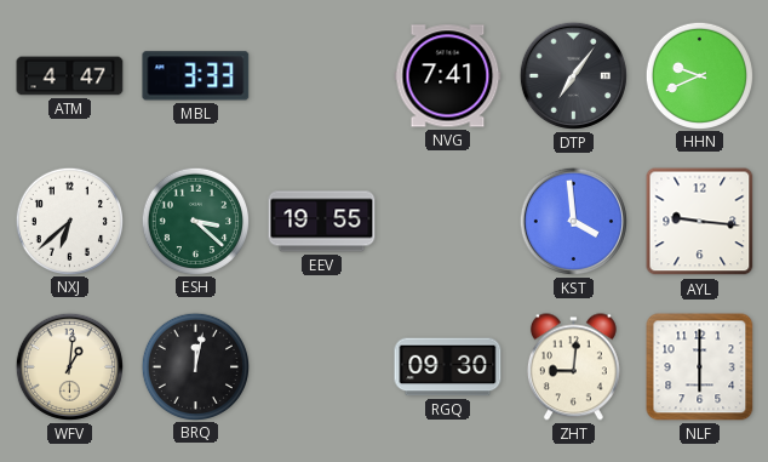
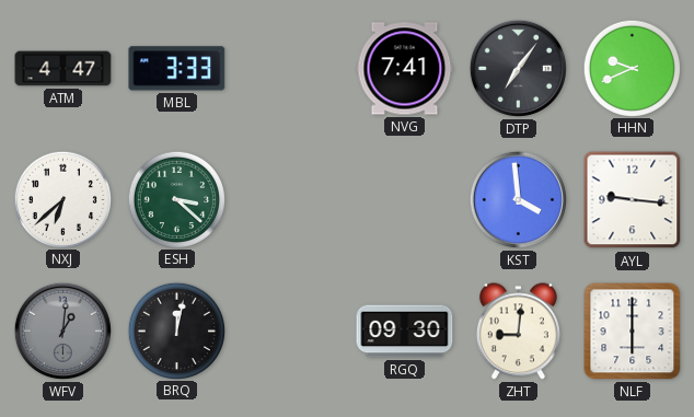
EEV: 19:55 -> none (322, 222)
WFV dial: cream -> grey (62, 331)
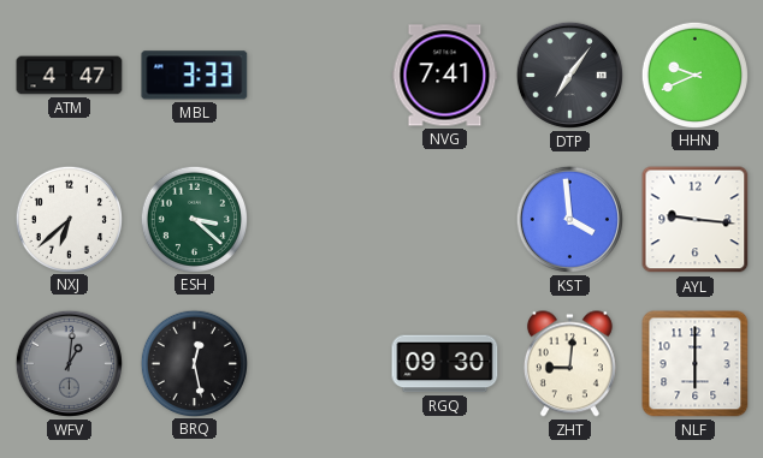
BRQ: 12:02 -> 12:28 (194, 363)
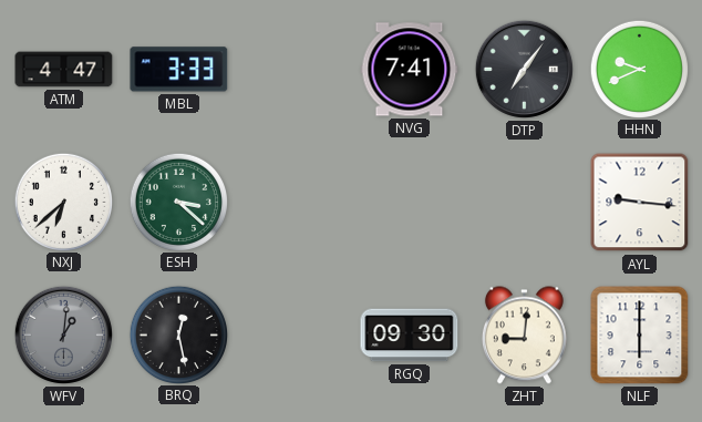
KST: 3:59 -> none (569, 219)
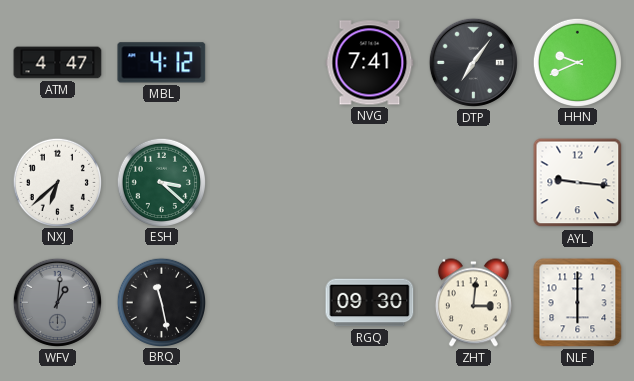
MBL: 3:33 -> 4:12 (162, 63)
BRQ: 12:28 -> 11:28 (161, 302)
ZHT: 9:01 -> 3:01 (473, 303)
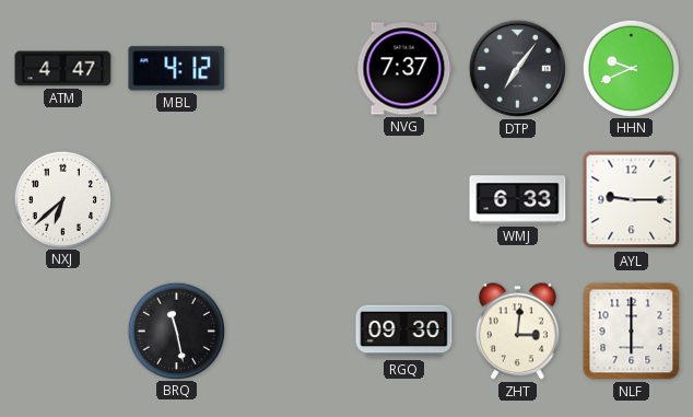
NVG: 7:41 -> 7:37 (404, 69)
ESH: 3:22 -> none (161, 182)
WMJ: none -> 6:33 (518, 200)
AYL: 9:16 -> 9:15 (632, 200)
WFV: 1:01 -> none (57, 302)
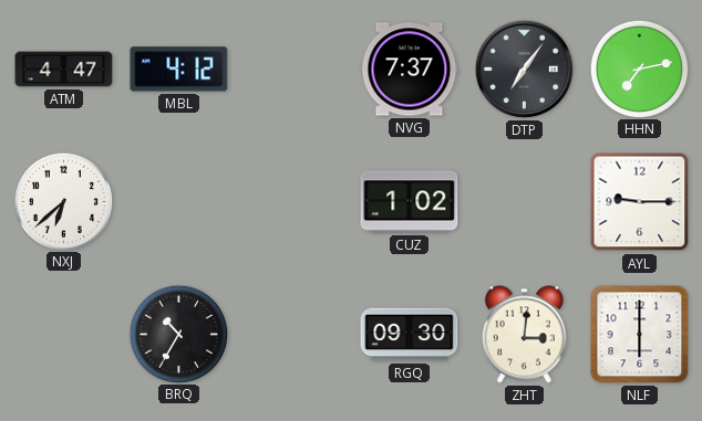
HHN: 9:41 -> 7:13 (639, 69)
CUZ: none -> 1:02 (410, 202)
WMJ: 6:33 -> none (518, 200)
BRQ: 11:28 -> 10:35 (178, 334)
